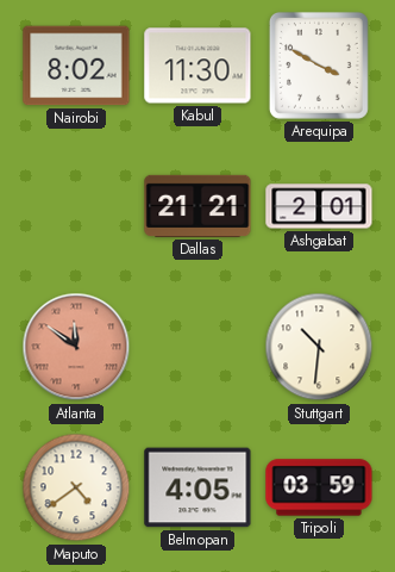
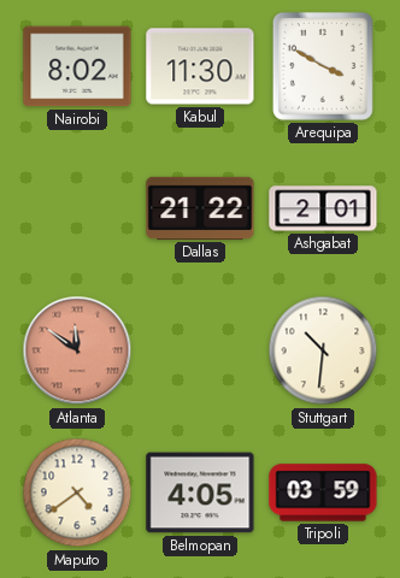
Dallas: 21:21 -> 21:22 (200, 208)
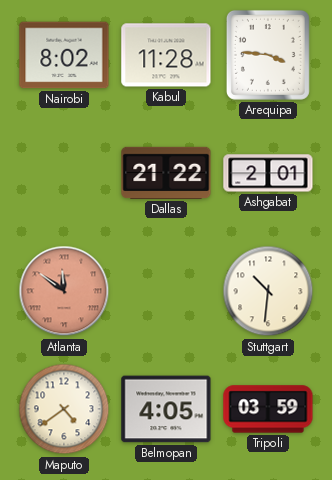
Kabul: 11:30 -> 11:28 (166, 55)
Arequipa: 3:50 -> 3:46 (268, 55)
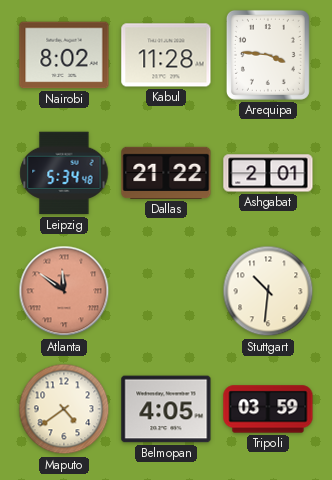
Leipzig: none -> 5:34 (64, 173)
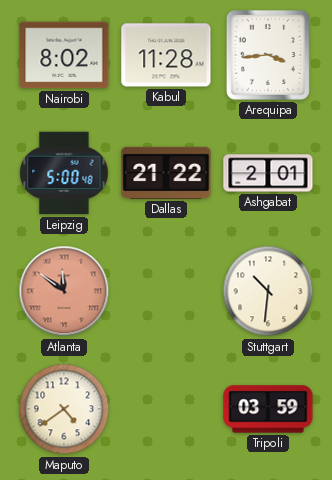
Arequipa: 3:46 -> 3:44 (268, 55)
Leipzig: 5:34 -> 5:00 (64, 173)
Belmopan: 4:05 -> none (166, 409)
